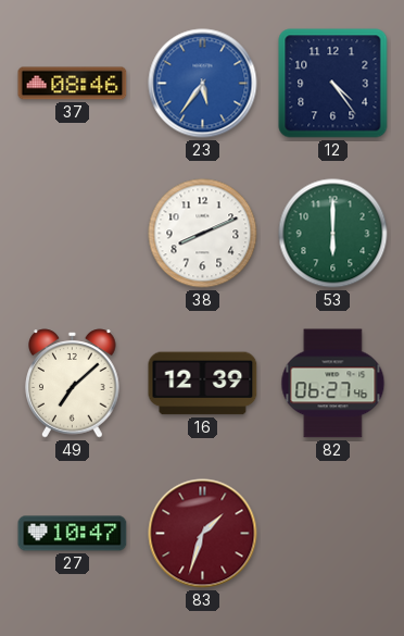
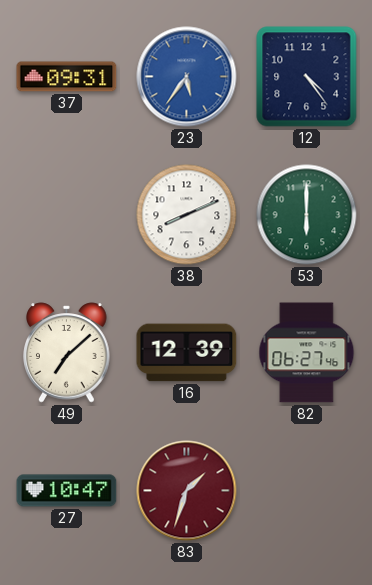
37: 08:46 -> 09:31 (67, 77)
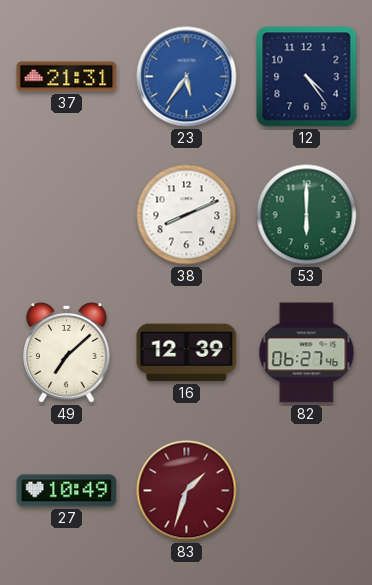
37: 09:31 -> 21:31 (67, 77)
27: 10:47 -> 10:49 (67, 491)
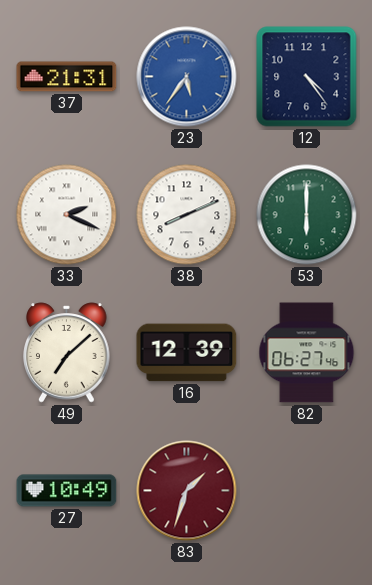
33: none -> 2:19 (67, 215)
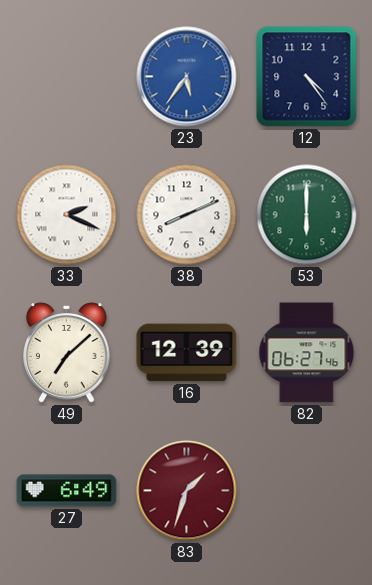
37: 21:31 -> none (67, 77)
27: 10:49 -> 6:49 (67, 491)
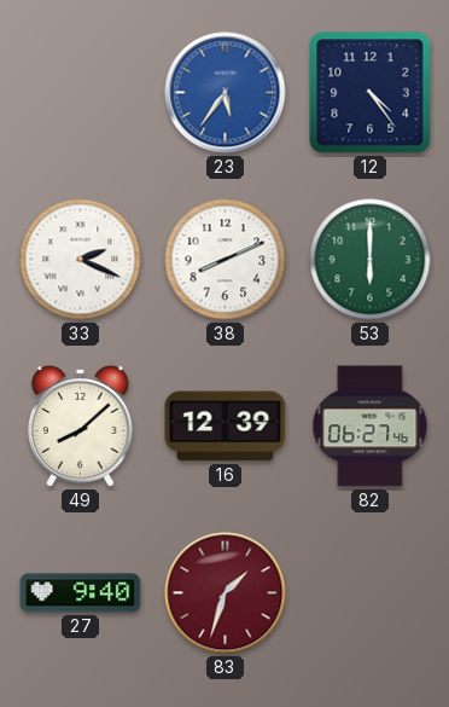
49: 7:08 -> 8:08 (81, 427)
27: 6:49 -> 9:40 (81, 593)
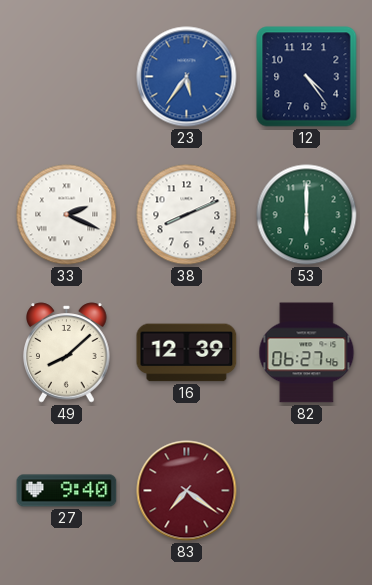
83: 1:33 -> 7:21 (187, 491)
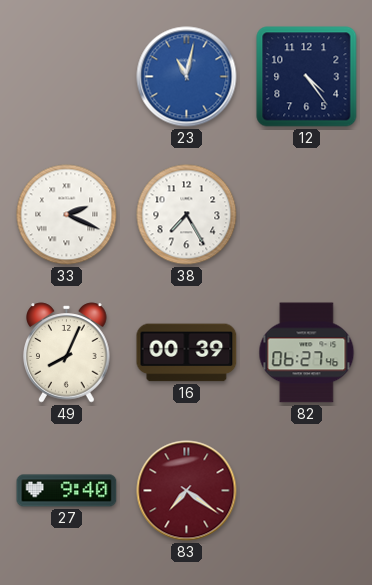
23: 5:36 -> 11:02 (187, 77)
38: 8:11 -> 7:25 (187, 215)
53: 6:00 -> none (307, 215)
49: 8:08 -> 8:04 (67, 353)
16: 12:39 -> 00:39 (187, 353)
